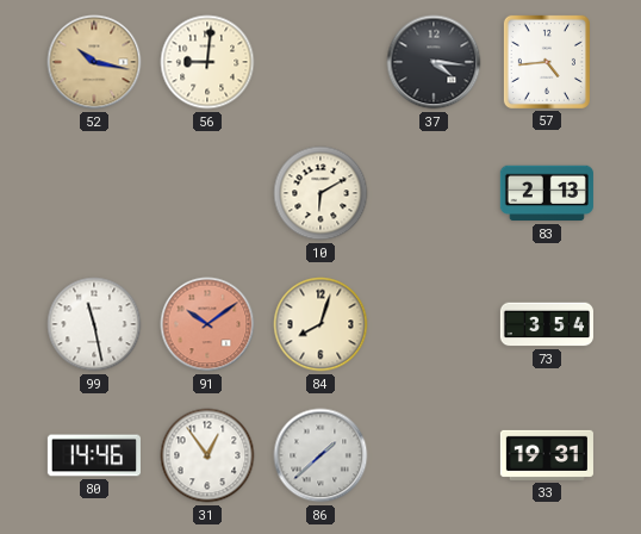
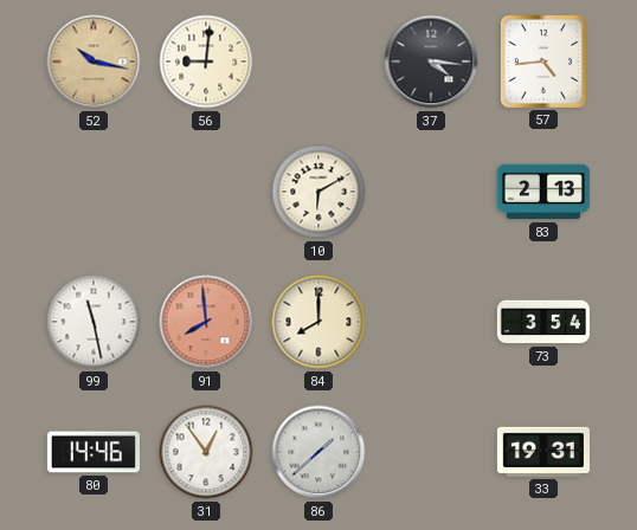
91: 10:09 -> 7:59 (206, 322)
84: 8:03 -> 8:00 (318, 322)
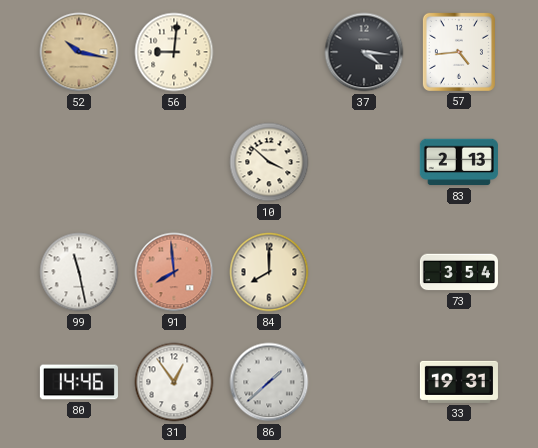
10: 6:10 -> 3:52 (269, 162)
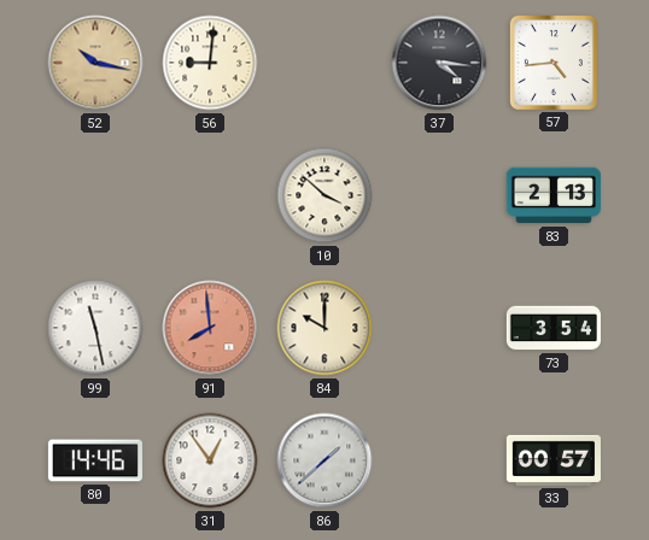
84: 8:00 -> 10:00 (324, 328)
33: 19:31 -> 00:57 (554, 460)
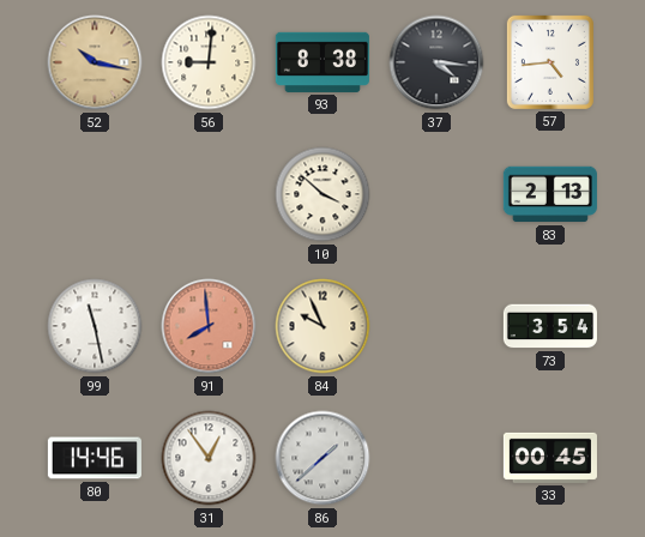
93: none -> 8:38 (322, 62)
84: 10:00 -> 9:56 (322, 326)
33: 00:57 -> 00:45 (550, 458)
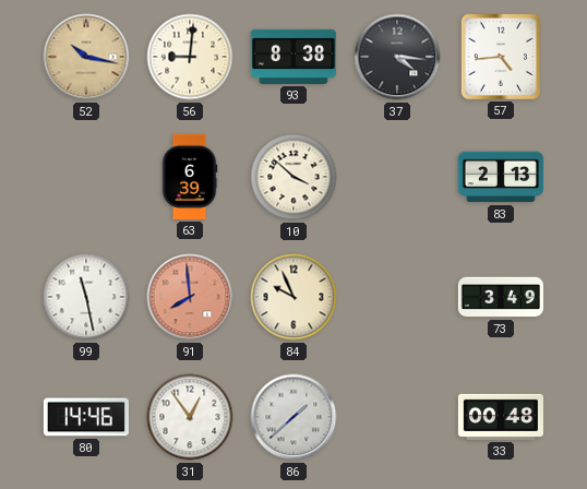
63: none -> 6:39 (190, 177)
73: 3:54 -> 3:49 (501, 297)
33: 00:45 -> 00:48 (501, 417)
